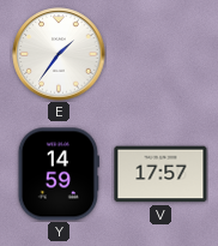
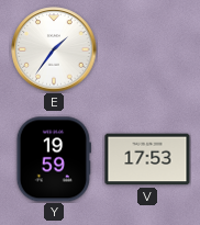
Y: 14:59 -> 19:59 (54, 159)
V: 17:57 -> 17:53 (147, 159)
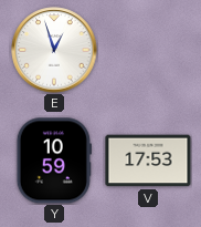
E: 1:36 -> 12:57 (54, 50)
Y: 19:59 -> 10:59 (54, 161)
